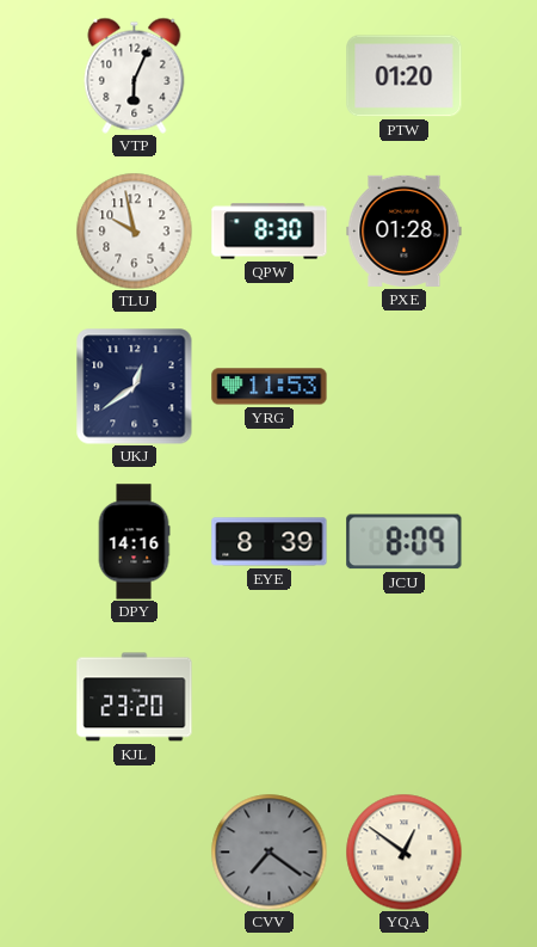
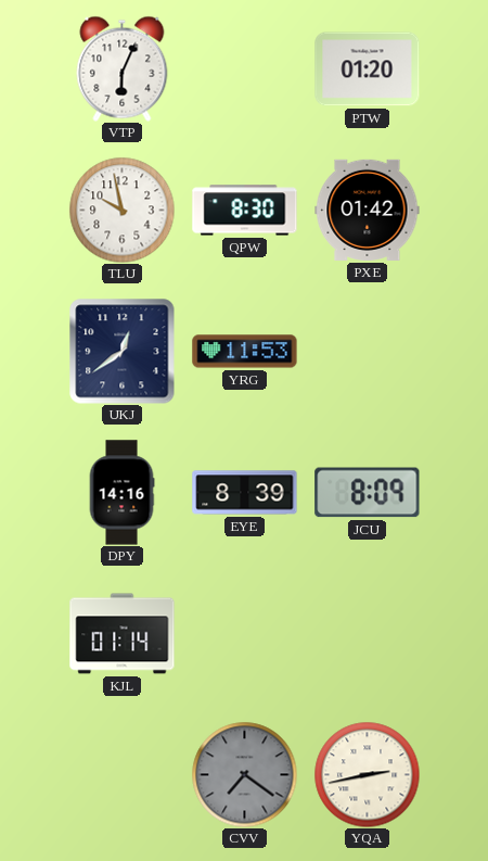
PXE: 01:28 -> 01:42 (368, 210)
KJL: 23:20 -> 01:14 (123, 634)
YQA: 12:51 -> 2:43 (367, 774)
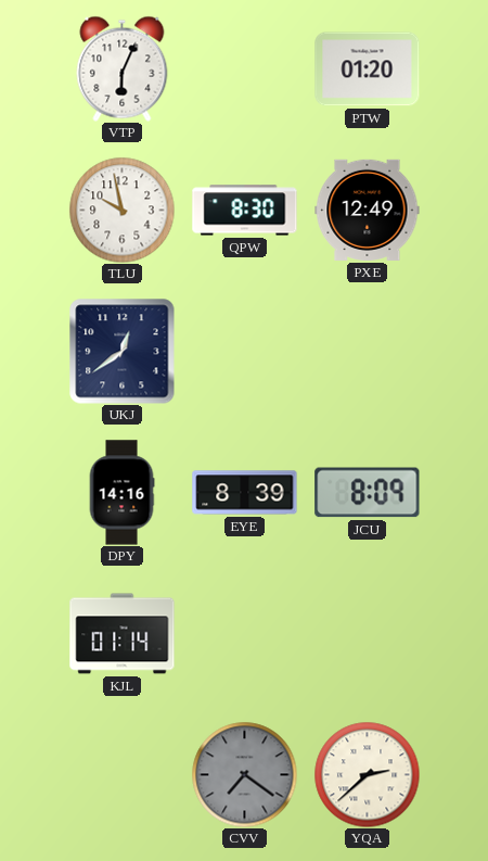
PXE: 01:42 -> 12:49 (368, 210)
YRG: 11:53 -> none (245, 352)
YQA: 2:43 -> 2:38 (367, 774)
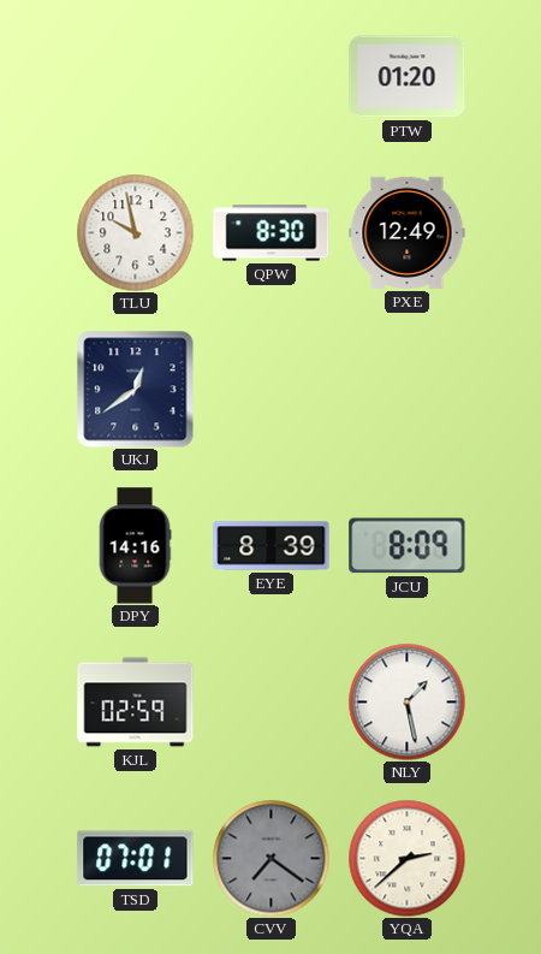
VTP: 6:04 -> none (123, 68)
KJL: 01:14 -> 02:59 (136, 703)
NLY: none -> 1:28 (406, 701)
TSD: none -> 07:01 (136, 859)
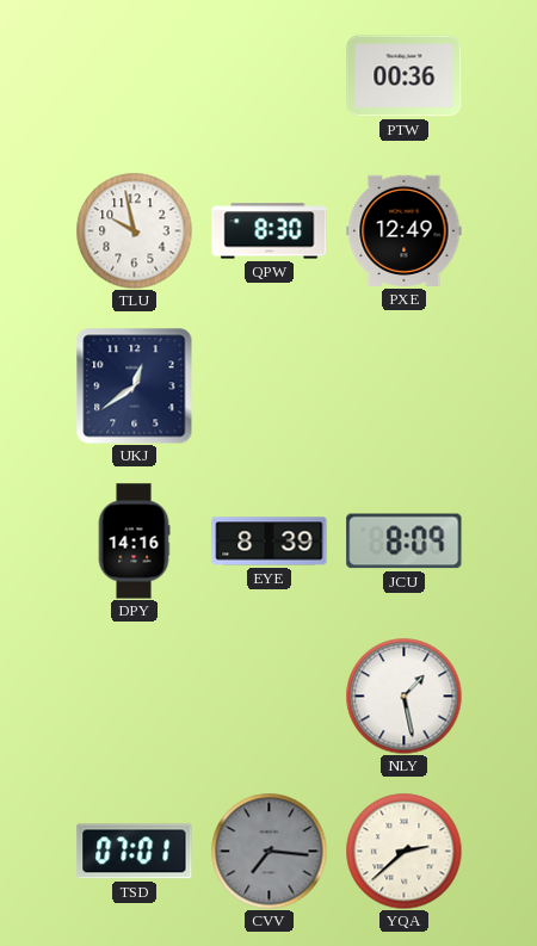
PTW: 01:20 -> 00:36 (405, 76)
KJL: 02:59 -> none (136, 703)
CVV: 7:21 -> 7:16 (268, 851)
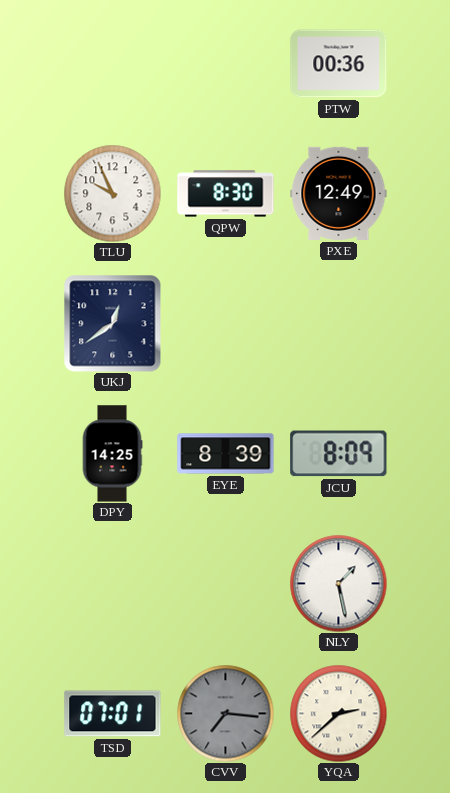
TLU: 9:58 -> 9:56 (112, 193)
DPY: 14:16 -> 14:25 (112, 454)
